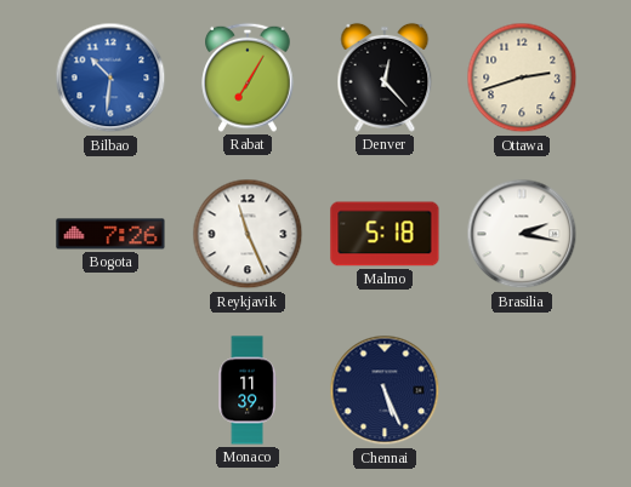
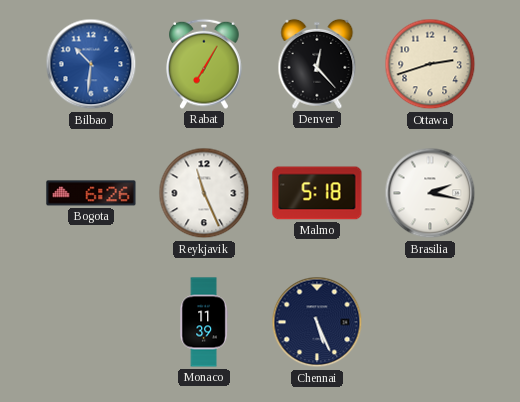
Bogota: 7:26 -> 6:26 (91, 193)
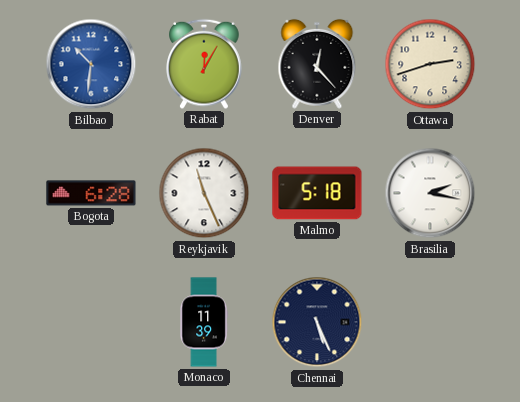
Rabat: 7:05 -> 12:05 (204, 64)
Bogota: 6:26 -> 6:28 (91, 193)
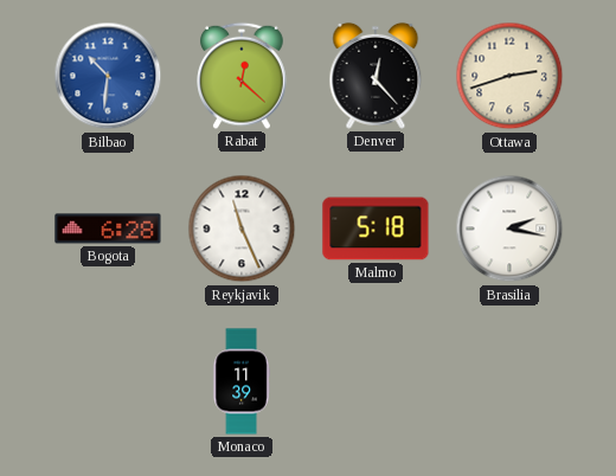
Rabat: 12:05 -> 12:22 (242, 76)
Chennai: 5:26 -> none (317, 322)
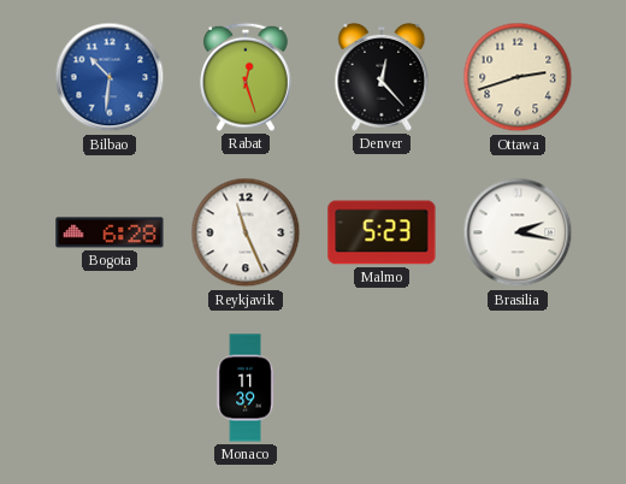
Rabat: 12:22 -> 12:27 (246, 77)
Malmo: 5:18 -> 5:23 (382, 232)
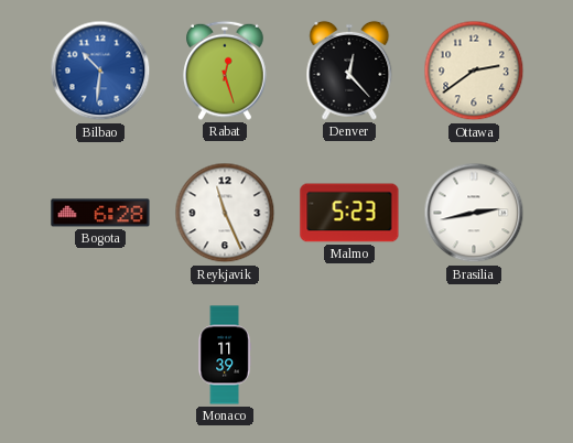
Ottawa: 2:42 -> 2:39 (474, 71)
Brasilia: 2:17 -> 2:43 (474, 213)
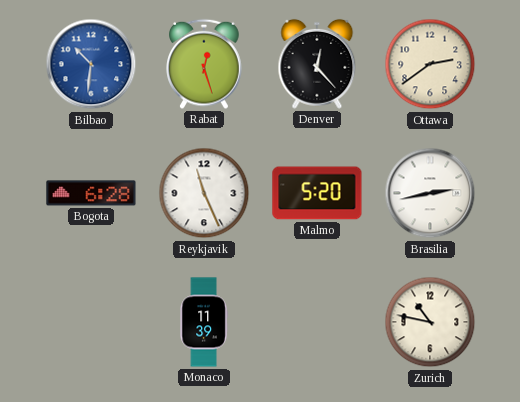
Malmo: 5:23 -> 5:20 (317, 193)
Zurich: none -> 10:47 (430, 322)
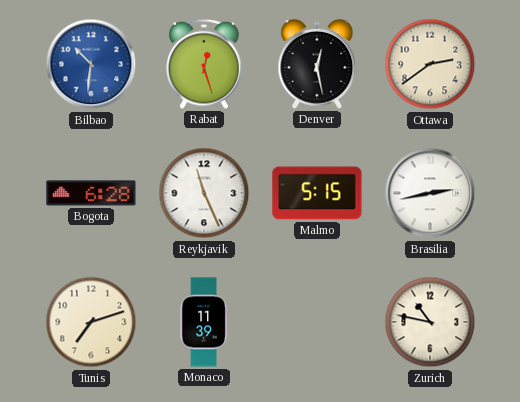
Denver: 12:23 -> 12:28 (317, 64)
Malmo: 5:20 -> 5:15 (317, 193)
Tunis: none -> 7:12 (91, 322)
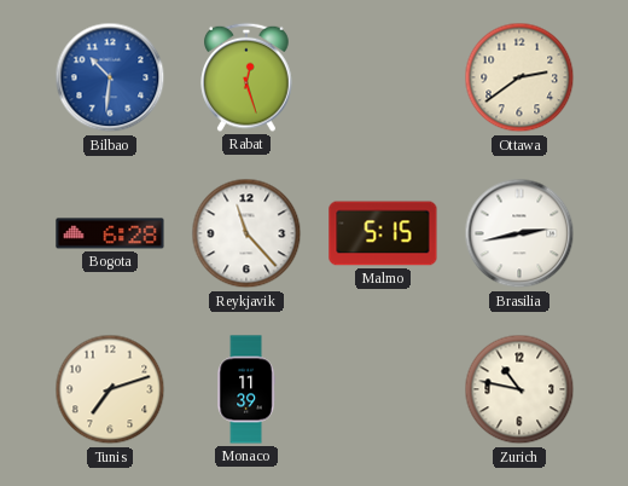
Denver: 12:28 -> none (317, 64)
Reykjavik: 11:26 -> 11:23 (246, 233)
